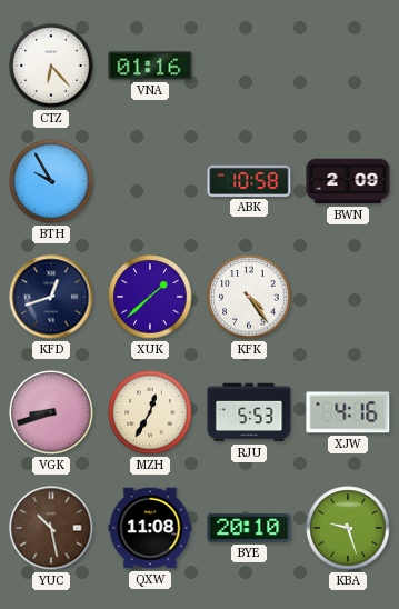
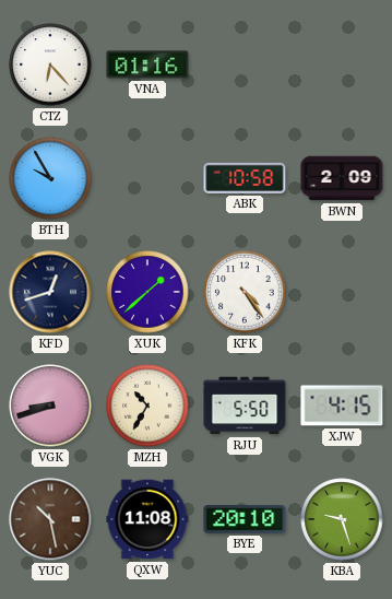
MZH: 12:35 -> 10:35 (147, 406)
RJU: 5:53 -> 5:50 (245, 406)
XJW: 4:16 -> 4:15 (342, 406)
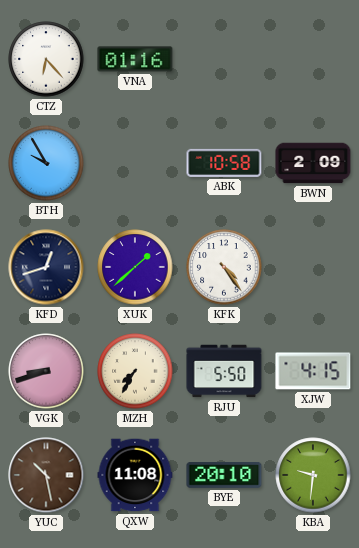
MZH: 10:35 -> 7:35 (135, 371)
KBA: 9:27 -> 9:31 (313, 475)
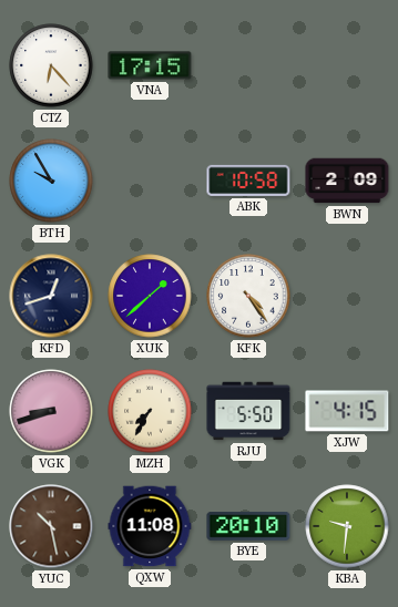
VNA: 01:16 -> 17:15 (150, 65)
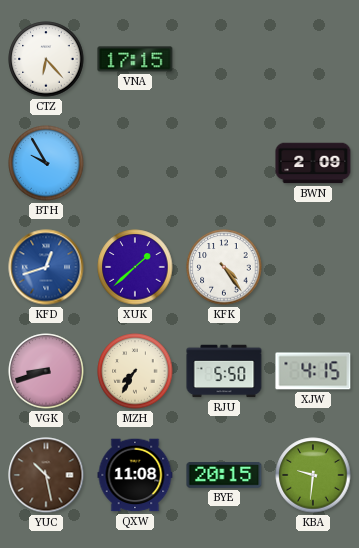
ABK: 10:58 -> none (248, 181)
KFD dial: navy -> blue (46, 267)
BYE: 20:10 -> 20:15 (224, 476)
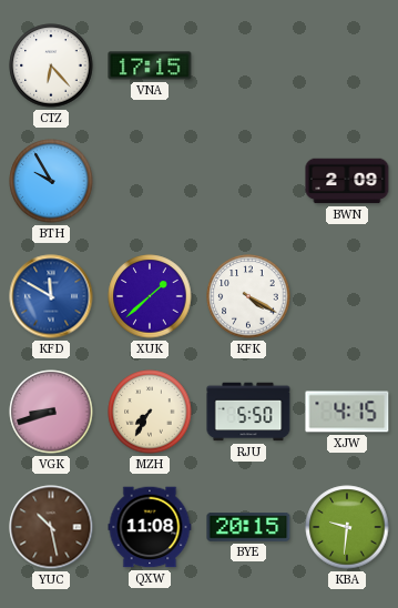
KFD: 12:42 -> 11:50 (51, 296)
KFK: 4:24 -> 4:20 (248, 296)
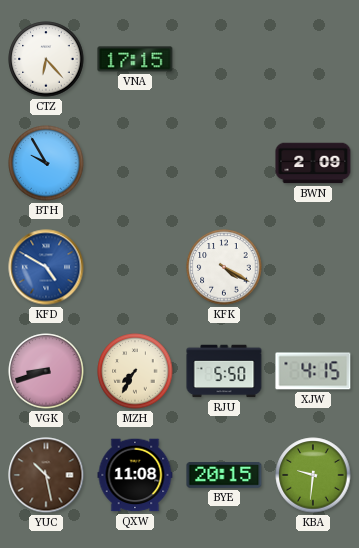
KFD: 11:50 -> 4:50 (46, 267)
XUK: 1:38 -> none (150, 296)
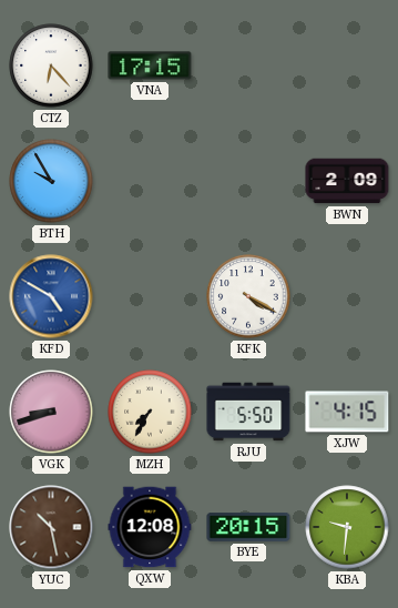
QXW: 11:08 -> 12:08 (150, 527)
